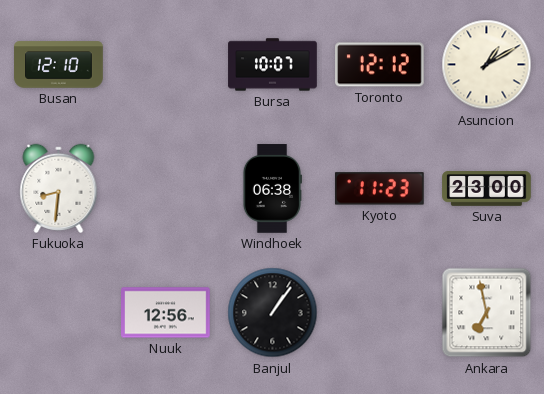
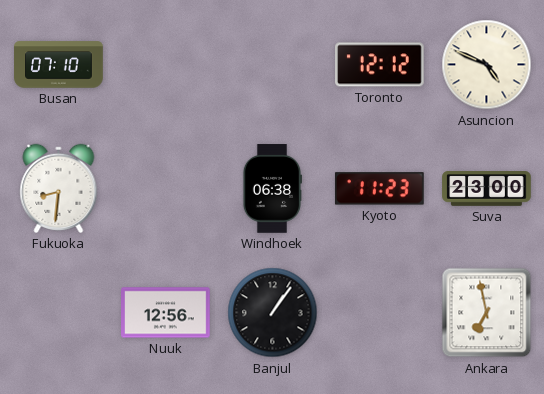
Busan: 12:10 -> 07:10 (59, 65)
Bursa: 10:07 -> none (273, 65)
Asuncion: 1:10 -> 4:49 (487, 65)
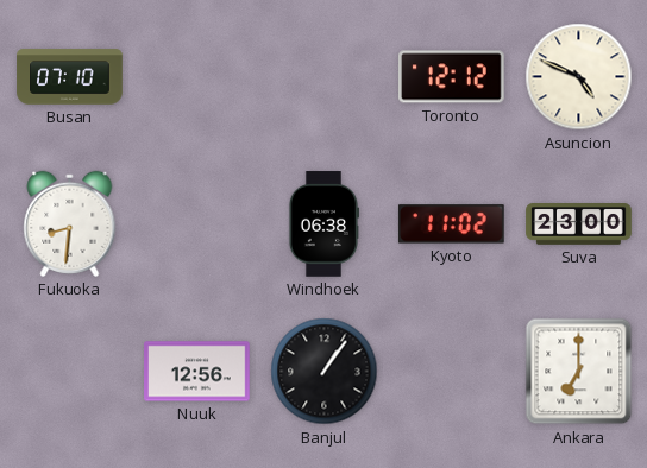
Kyoto: 11:23 -> 11:02 (451, 224)
Ankara: 6:58 -> 7:00 (579, 372)
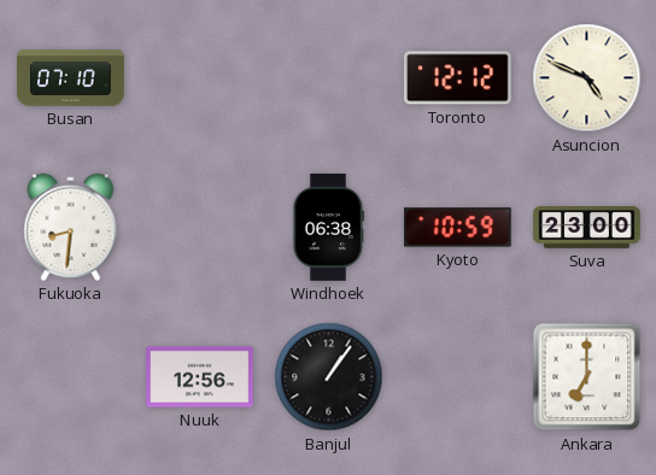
Kyoto: 11:02 -> 10:59 (457, 228)
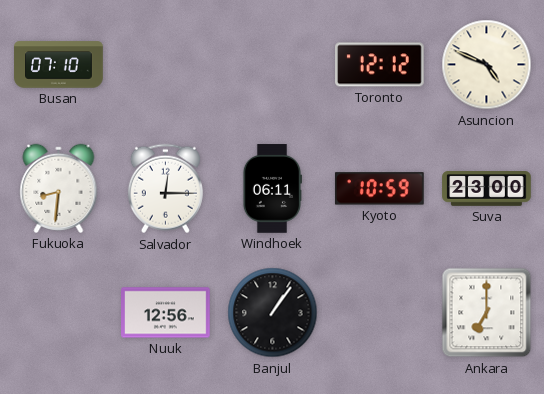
Salvador: none -> 12:15 (165, 189)
Windhoek: 06:38 -> 06:11 (271, 189)
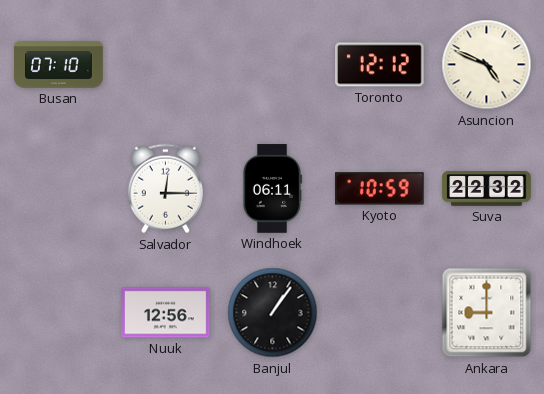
Fukuoka: 8:31 -> none (59, 188)
Suva: 23:00 -> 22:32 (487, 189)
Ankara: 7:00 -> 9:00 (487, 313)
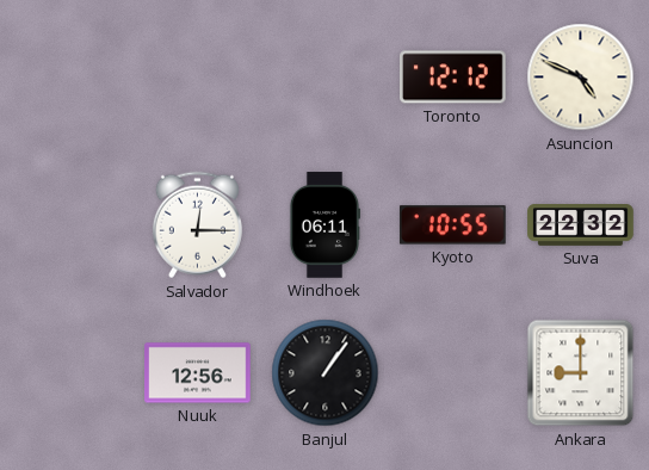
Busan: 07:10 -> none (59, 65)
Kyoto: 10:59 -> 10:55 (452, 225)
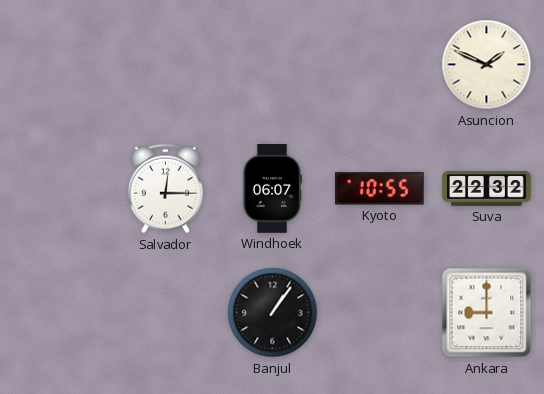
Toronto: 12:12 -> none (453, 78)
Asuncion: 4:49 -> 1:49 (487, 65)
Windhoek: 06:11 -> 06:07 (271, 189)
Nuuk: 12:56 -> none (198, 373)
